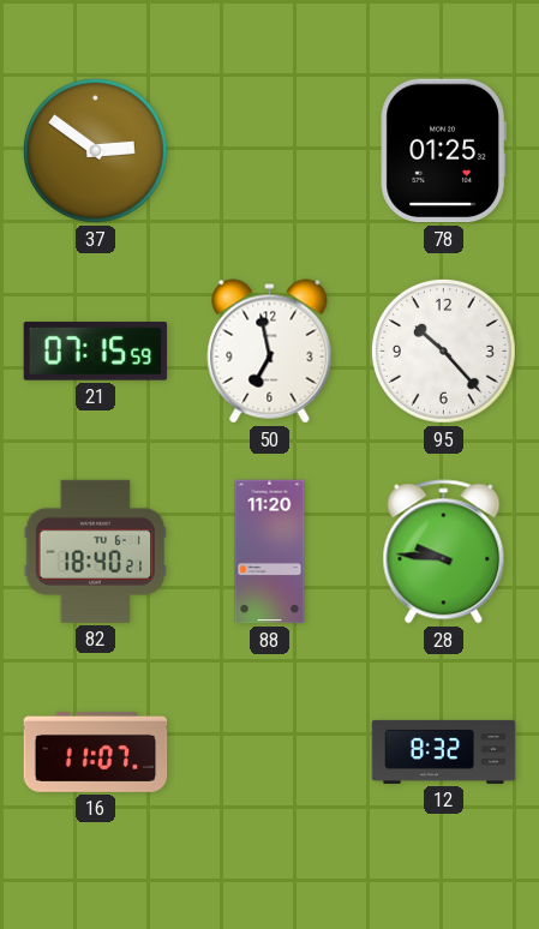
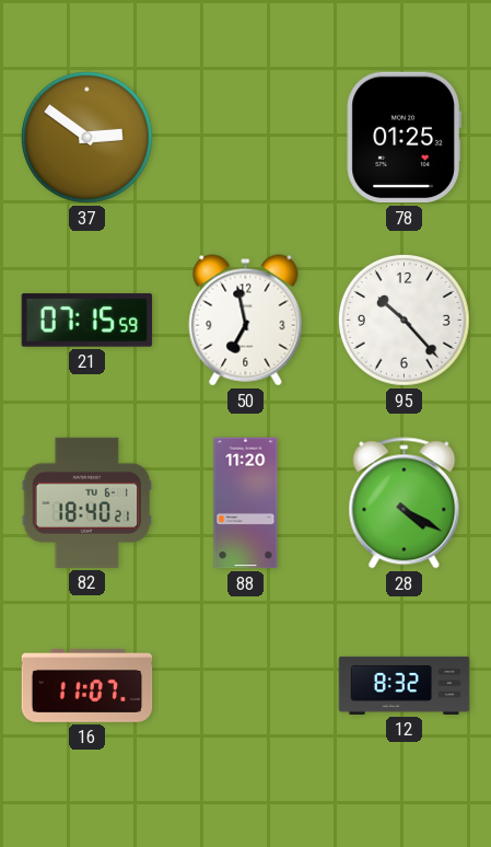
28: 9:46 -> 4:20 (405, 503)
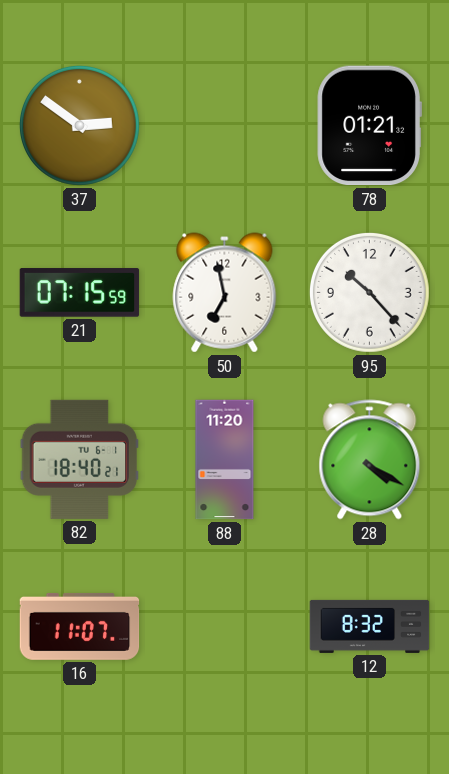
78: 01:25 -> 01:21 (369, 126)
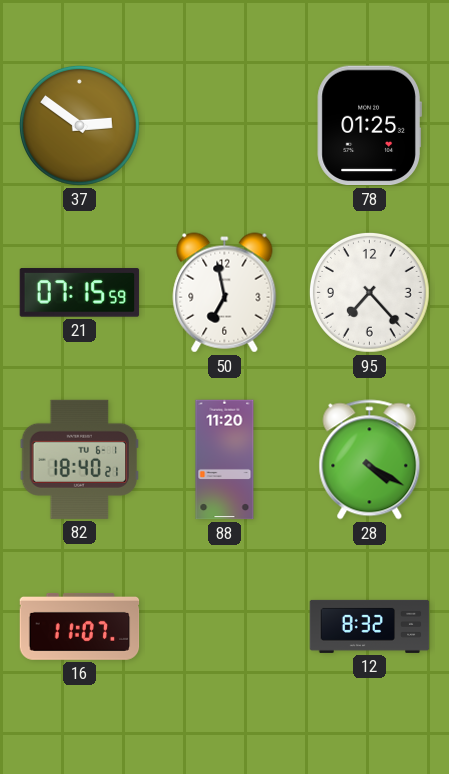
78: 01:21 -> 01:25 (369, 126)
95: 10:23 -> 7:23 (369, 292)
